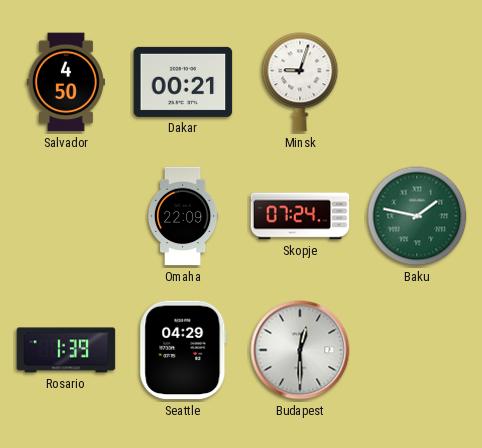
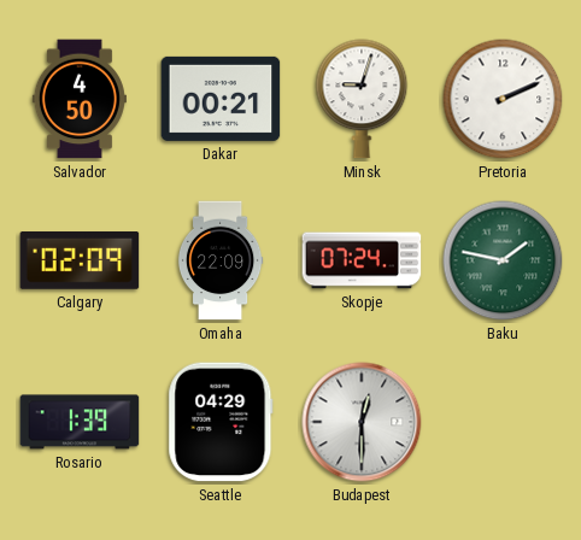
Pretoria: none -> 2:11 (503, 99)
Calgary: none -> 02:09 (80, 262)
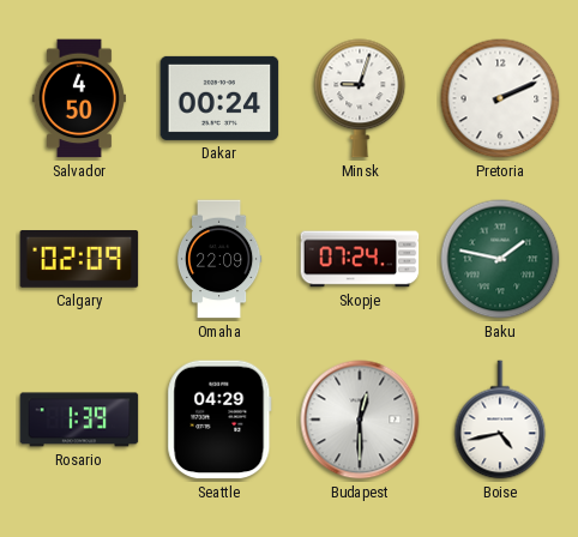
Dakar: 00:21 -> 00:24 (219, 98)
Boise: none -> 4:43 (500, 420)
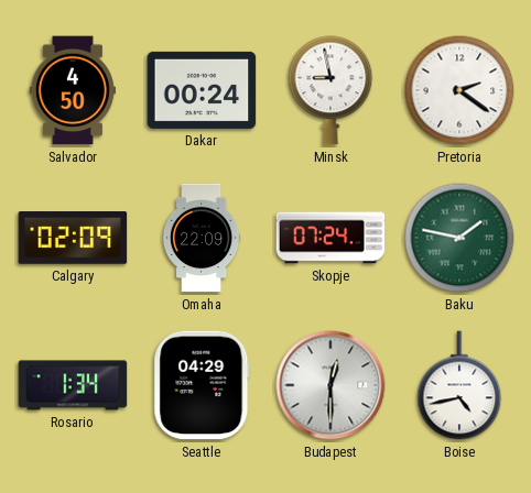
Minsk: 9:03 -> 8:58 (330, 90)
Pretoria: 2:11 -> 2:21 (459, 90)
Rosario: 1:39 -> 1:34 (73, 385)
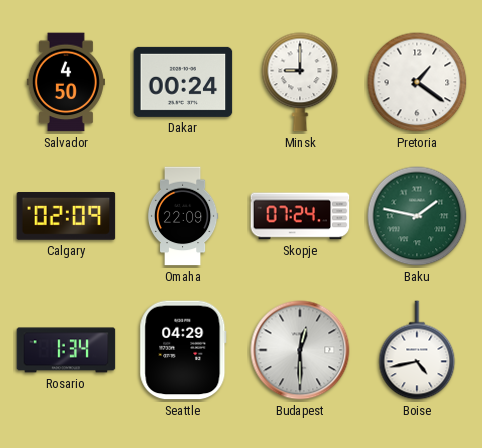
Minsk: 8:58 -> 9:00 (300, 82)
Pretoria: 2:21 -> 1:21 (417, 82)
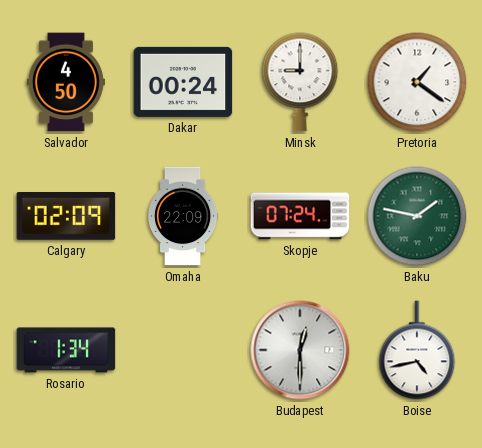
Seattle: 04:29 -> none (183, 350)
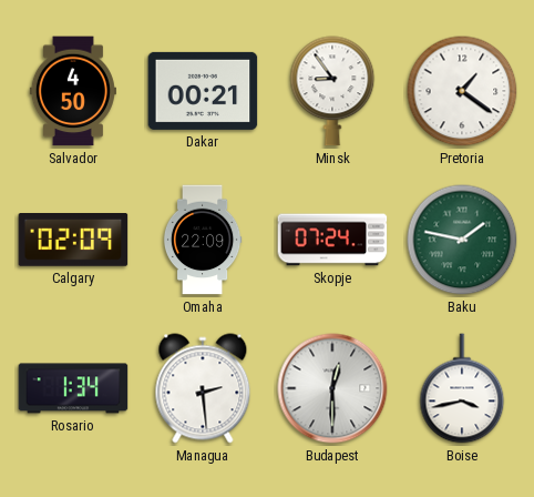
Dakar: 00:24 -> 00:21 (203, 91)
Minsk: 9:00 -> 8:54 (332, 91)
Managua: none -> 2:29 (203, 388)
Boise: 4:43 -> 3:43 (462, 388)
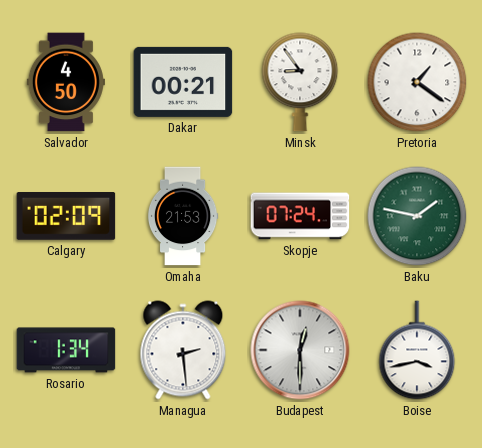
Omaha: 22:09 -> 21:53 (183, 216)
